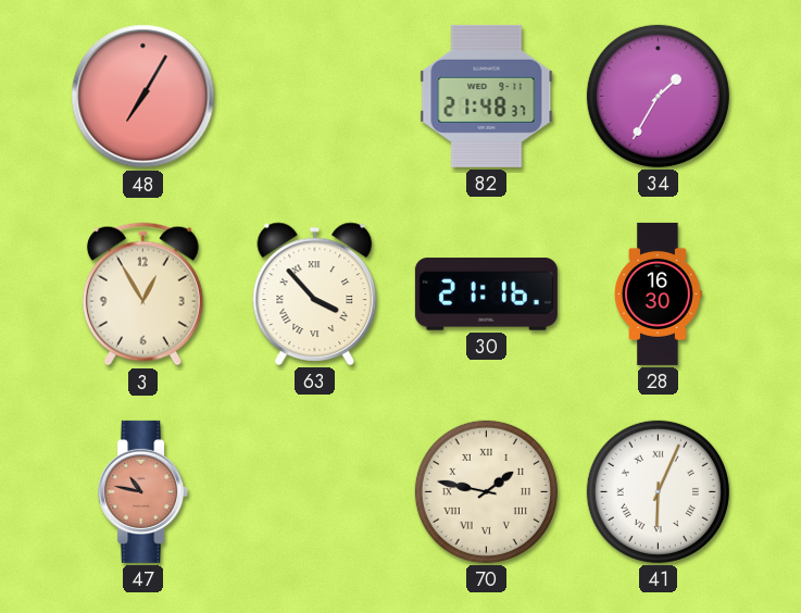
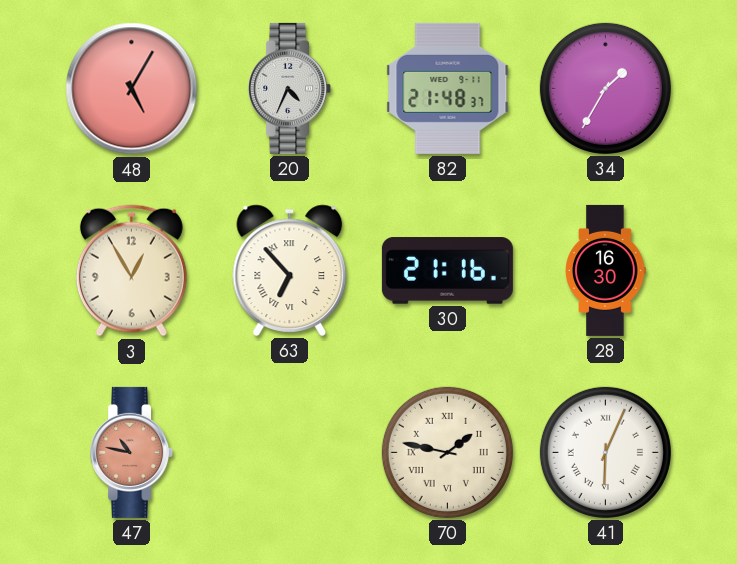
48: 7:05 -> 5:05 (132, 89)
20: none -> 4:34 (290, 88)
63: 3:53 -> 6:53 (290, 270)
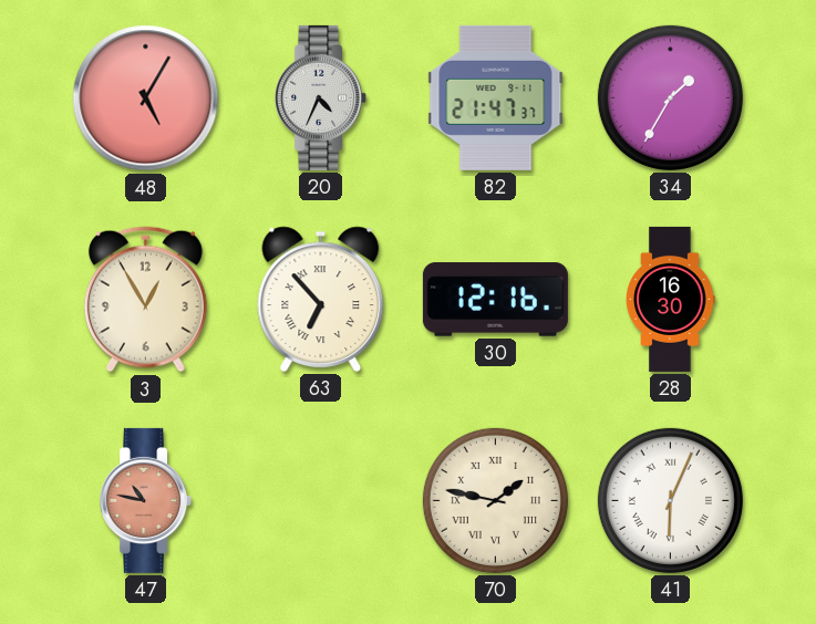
82: 21:48 -> 21:47 (496, 97)
30: 21:16 -> 12:16 (495, 300)
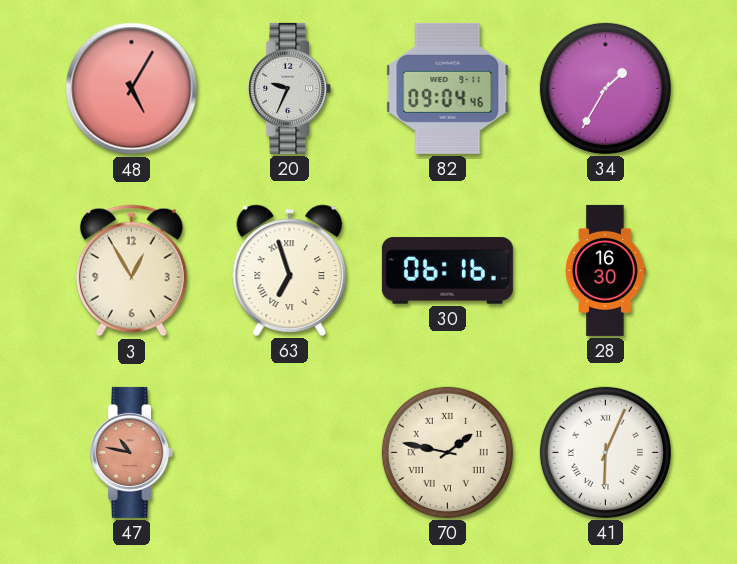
20: 4:34 -> 9:34 (290, 88)
82: 21:47 -> 09:04 (448, 88)
63: 6:53 -> 6:57 (290, 270)
30: 12:16 -> 06:16 (447, 271)
